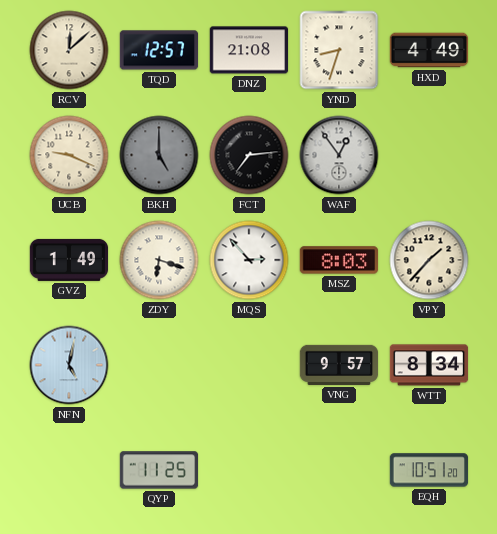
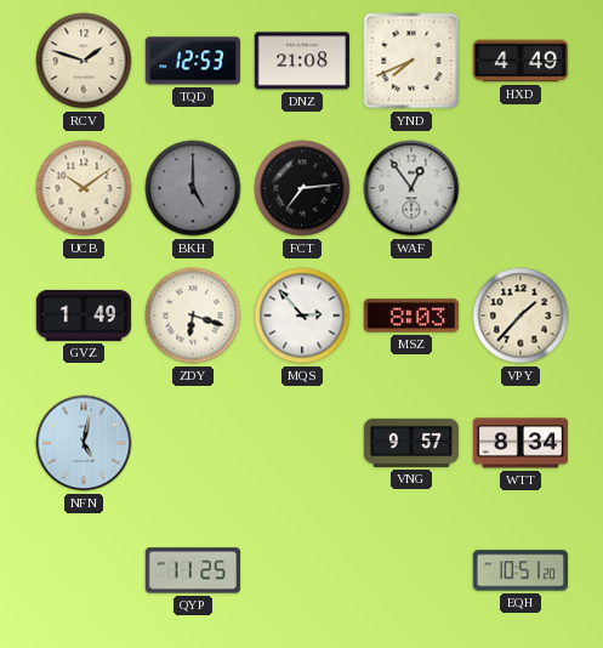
RCV: 12:08 -> 1:48 (84, 61)
TQD: 12:57 -> 12:53 (193, 61)
YND: 8:33 -> 7:41 (411, 61)
UCB: 9:19 -> 10:09 (84, 188)
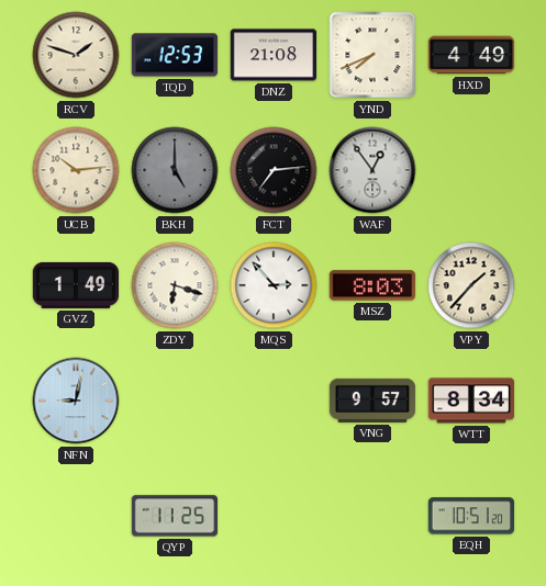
UCB: 10:09 -> 10:14 (76, 170)
NFN: 5:02 -> 9:02 (76, 401)
